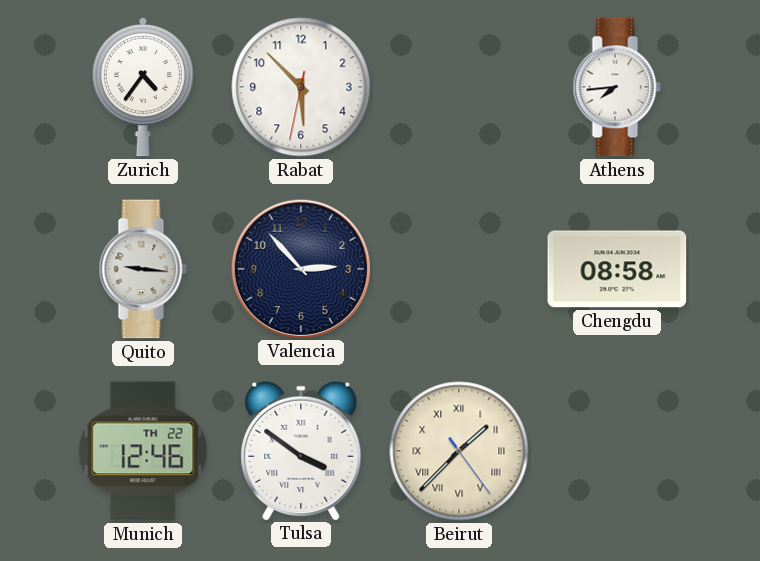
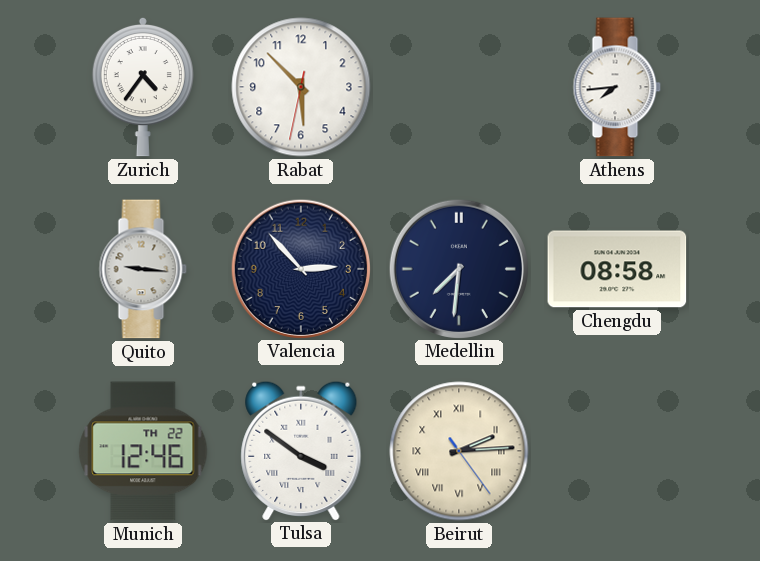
Medellin: none -> 7:31 (458, 268)
Beirut: 1:37 -> 2:14 (459, 451)
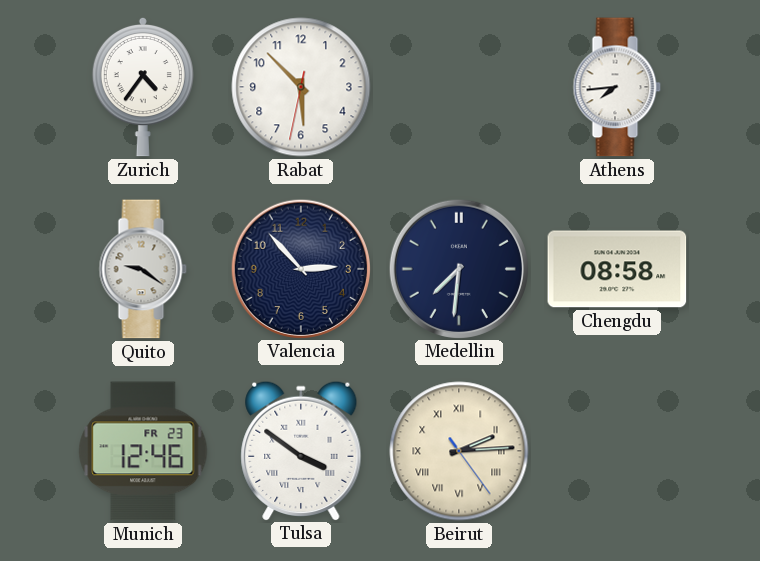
Quito: 9:16 -> 9:21 (143, 269)
Munich date: TH 22 -> FR 23 (143, 451)
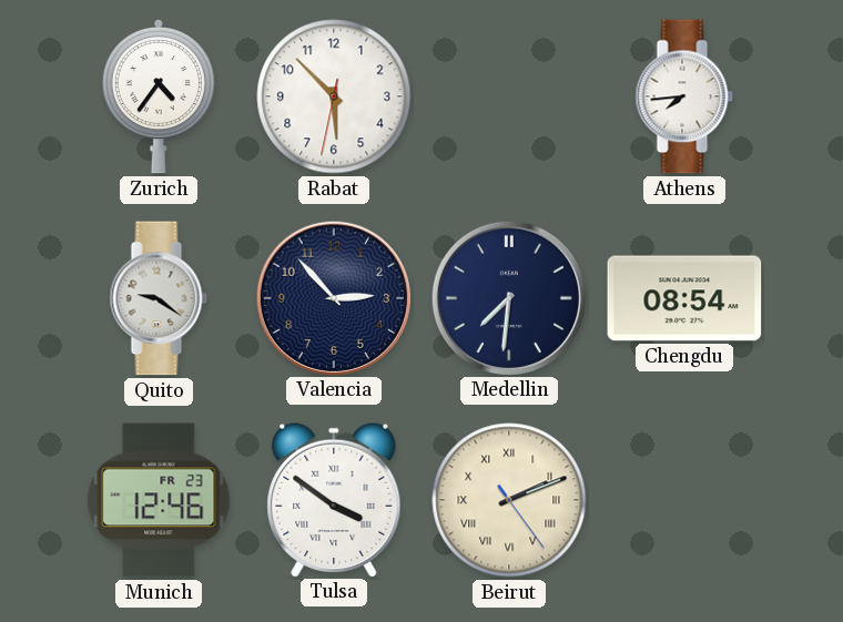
Chengdu: 08:58 -> 08:54 (684, 298)
Beirut: 2:14 -> 2:11 (509, 500)
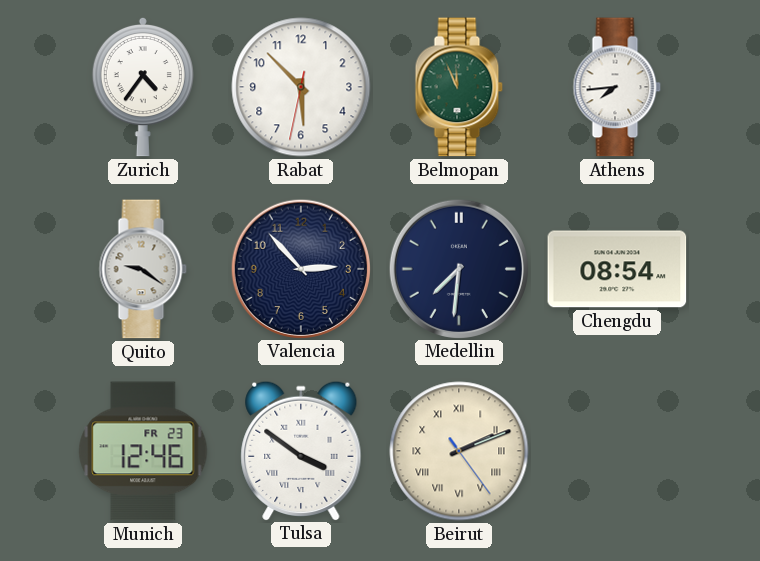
Belmopan: none -> 11:56 (459, 87)
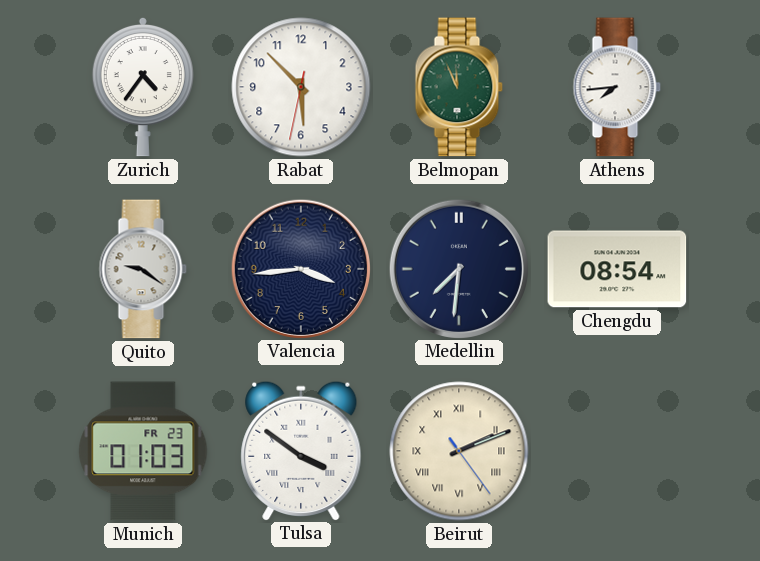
Valencia: 2:53 -> 3:44 (300, 268)
Munich: 12:46 -> 01:03 (143, 451)
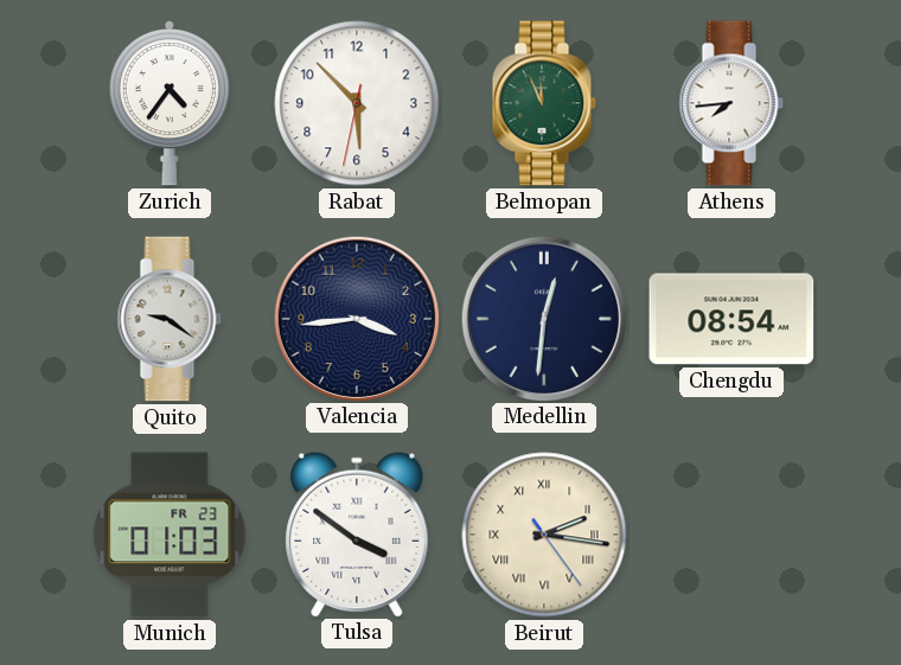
Medellin: 7:31 -> 12:31 (543, 318)
Beirut: 2:11 -> 2:16 (544, 535)
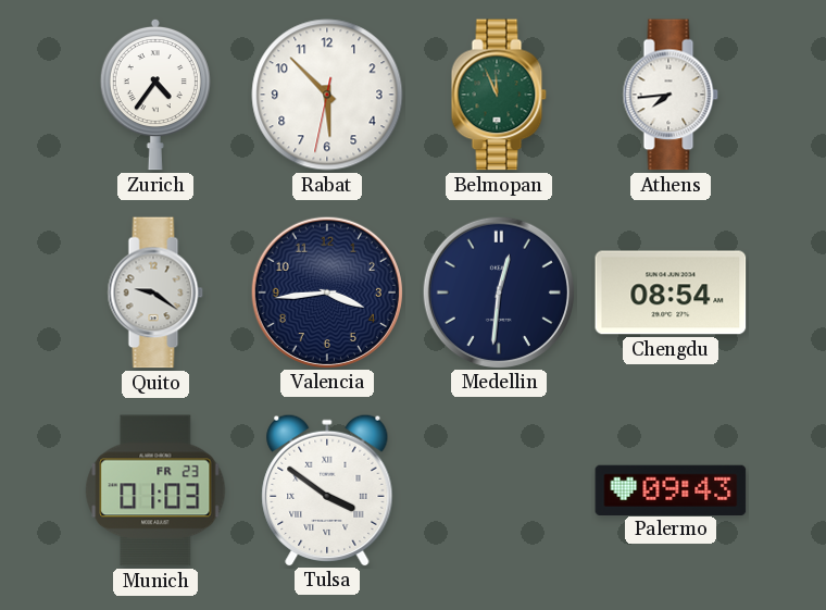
Beirut: 2:16 -> none (544, 535)
Palermo: none -> 09:43 (671, 489)
